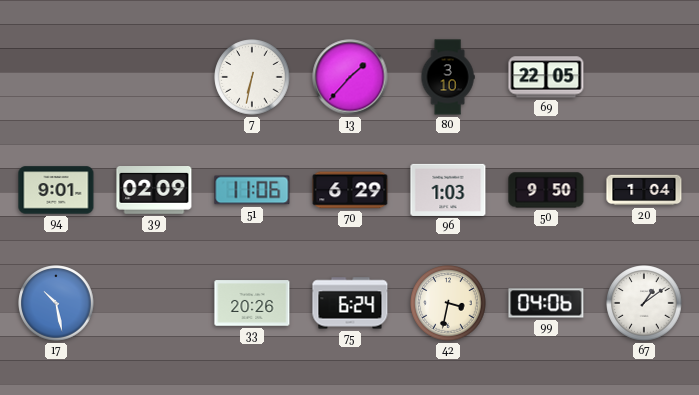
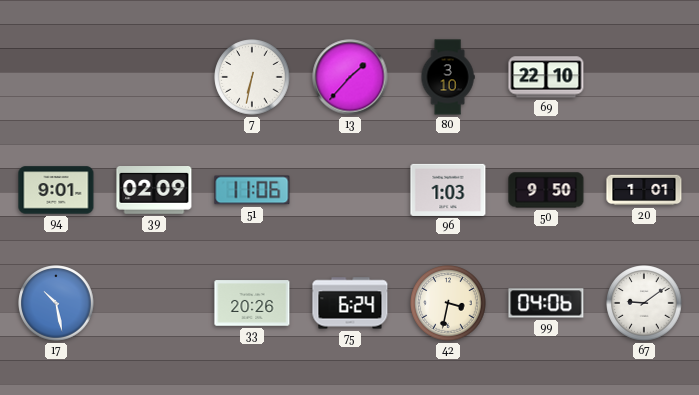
69: 22:05 -> 22:10 (546, 77)
70: 6:29 -> none (350, 190)
20: 1:04 -> 1:01 (644, 190)
67: 1:09 -> 9:09 (644, 303)
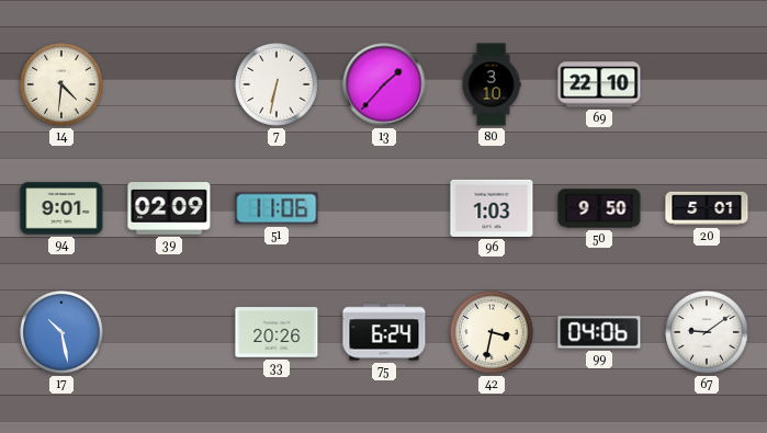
14: none -> 4:31 (61, 84)
20: 1:01 -> 5:01 (707, 208)
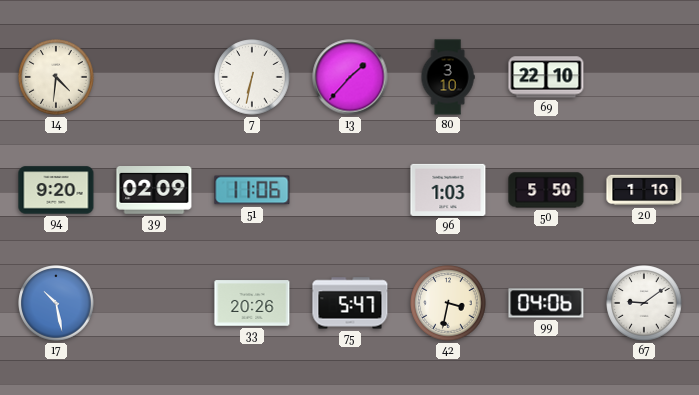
94: 9:01 -> 9:20 (56, 190)
50: 9:50 -> 5:50 (546, 190)
20: 5:01 -> 1:10 (644, 190)
75: 6:24 -> 5:47 (350, 303)
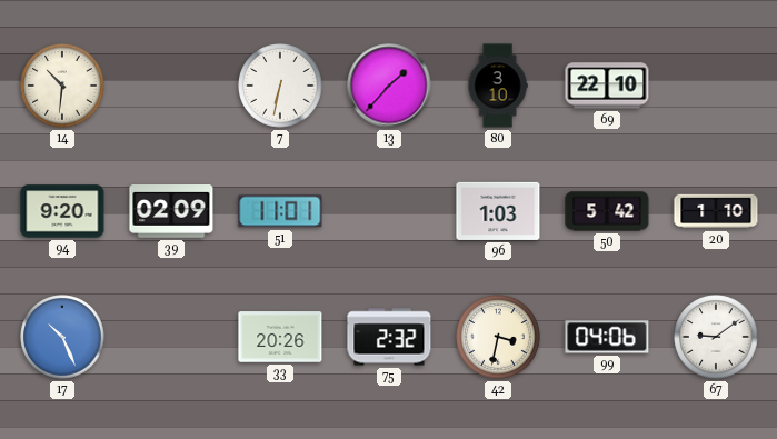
14: 4:31 -> 10:31 (62, 86)
51: 11:06 -> 11:01 (280, 211)
50: 5:50 -> 5:42 (607, 211)
17: 10:28 -> 10:26 (62, 337)
75: 5:47 -> 2:32 (389, 337)
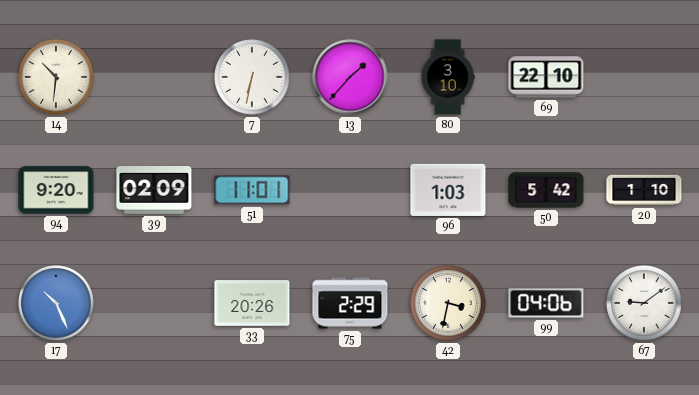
75: 2:32 -> 2:29 (350, 303)
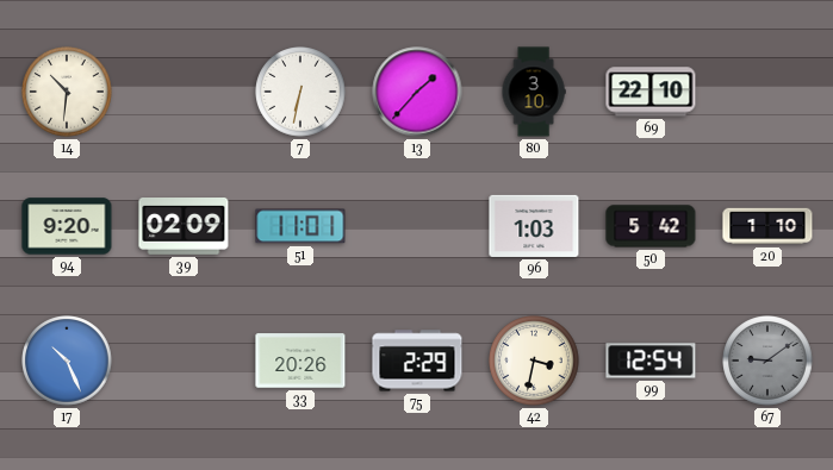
99: 04:06 -> 12:54 (651, 361)
67 dial: white -> grey (767, 361)
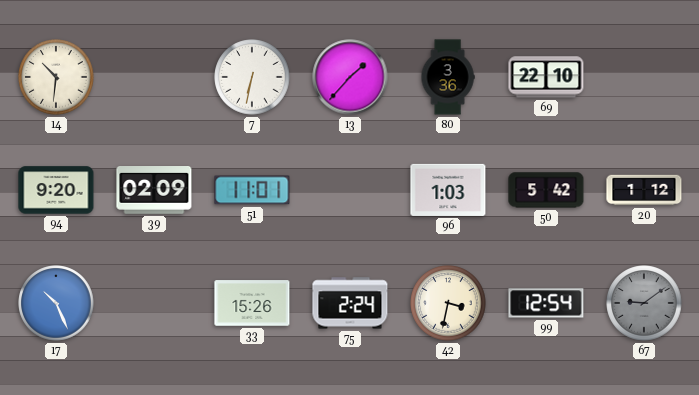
80: 3:10 -> 3:36 (448, 77)
20: 1:10 -> 1:12 (644, 190)
33: 20:26 -> 15:26 (252, 303)
75: 2:29 -> 2:24 (350, 303)
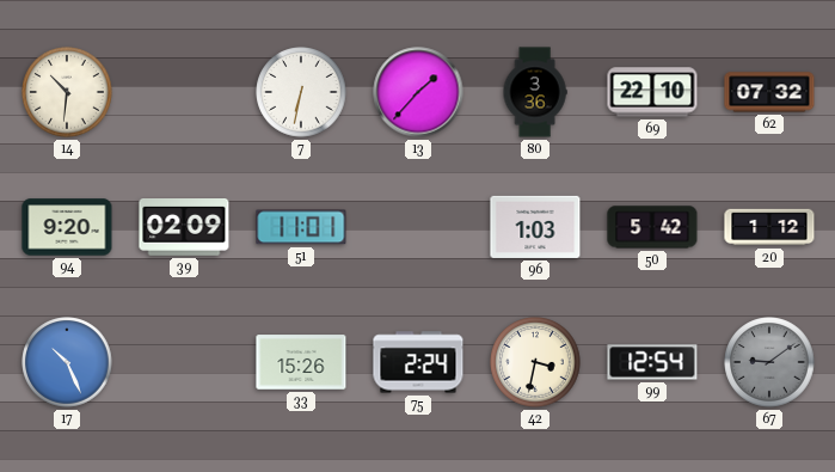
62: none -> 07:32 (769, 92)
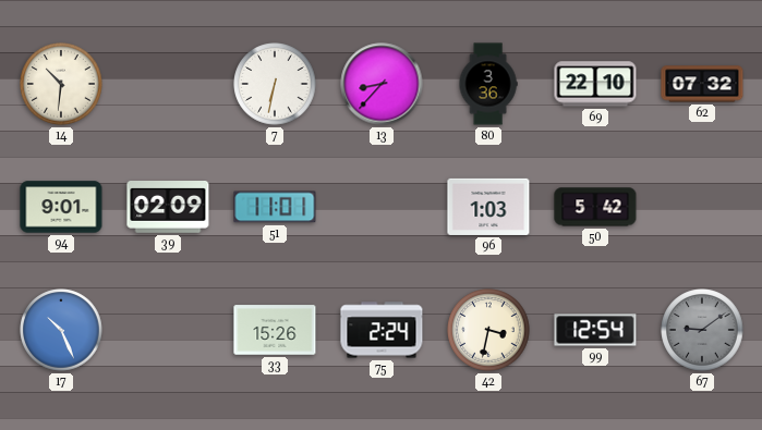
13: 1:37 -> 8:37 (382, 84)
94: 9:20 -> 9:01 (61, 207)
20: 1:12 -> none (769, 227)
